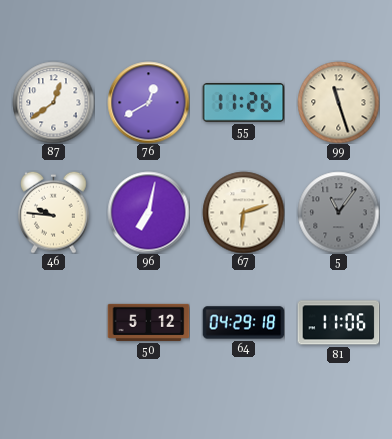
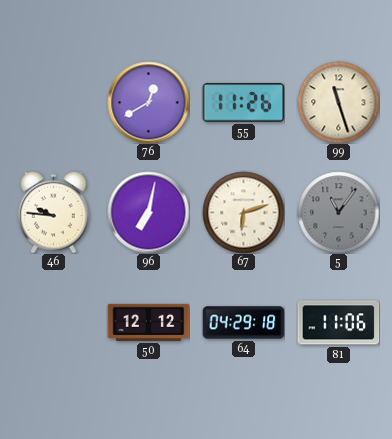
87: 12:39 -> none (53, 102)
50: 5:12 -> 12:12 (148, 322)
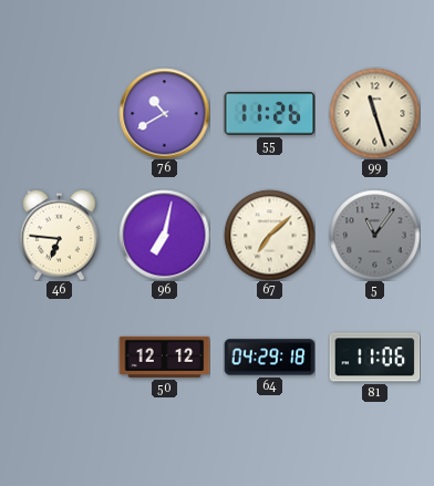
76: 12:40 -> 10:40 (164, 113)
46: 9:46 -> 6:46 (60, 235)
67: 6:12 -> 7:08 (269, 235)
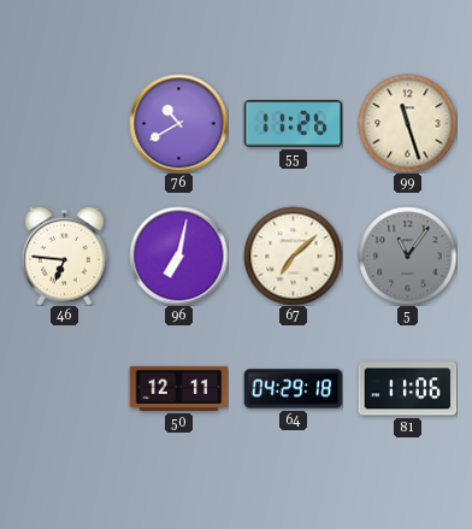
50: 12:12 -> 12:11 (178, 388)
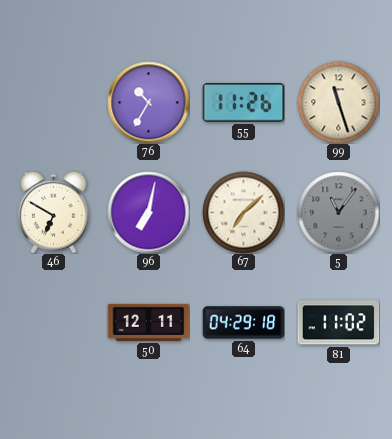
76: 10:40 -> 10:35 (148, 102)
46: 6:46 -> 6:50 (54, 212)
81: 11:06 -> 11:02 (338, 323)
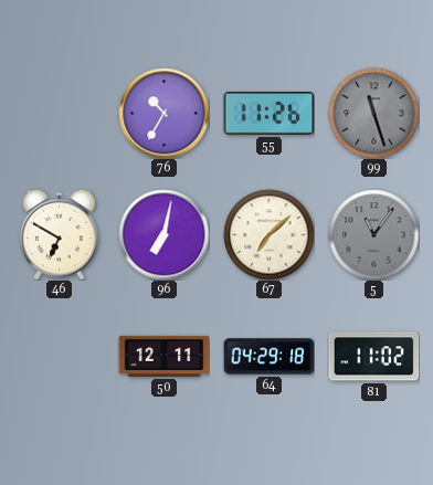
99 dial: cream -> grey (373, 113)
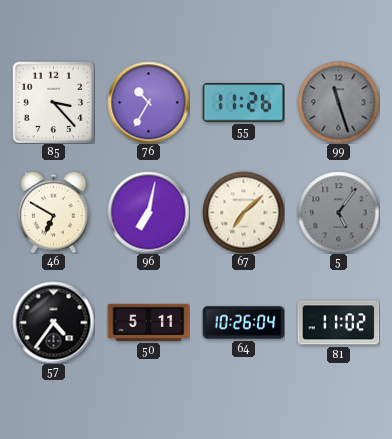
85: none -> 3:23 (53, 102)
5: 11:06 -> 5:06 (338, 212)
57: none -> 4:36 (53, 322)
50: 12:11 -> 5:11 (148, 322)
64: 04:29 -> 10:26 (243, 323)
